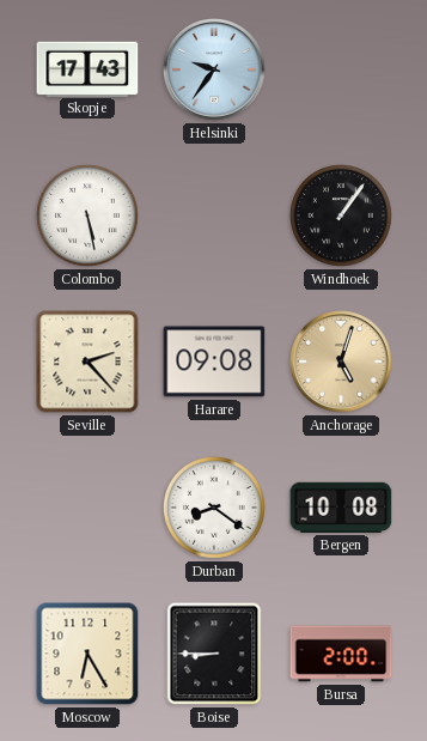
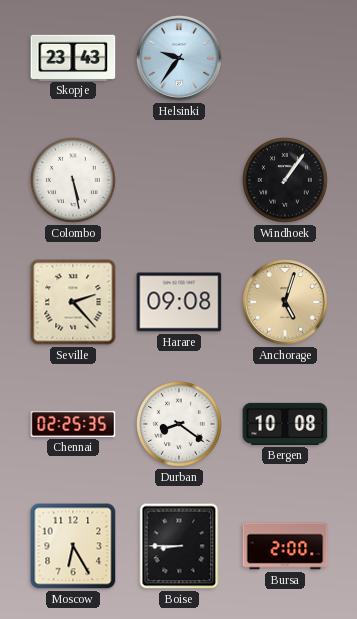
Skopje: 17:43 -> 23:43 (73, 57)
Chennai: none -> 02:25 (73, 424)
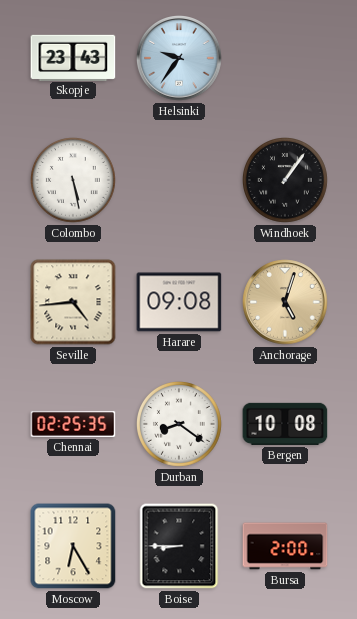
Seville: 2:23 -> 4:44 (73, 302)
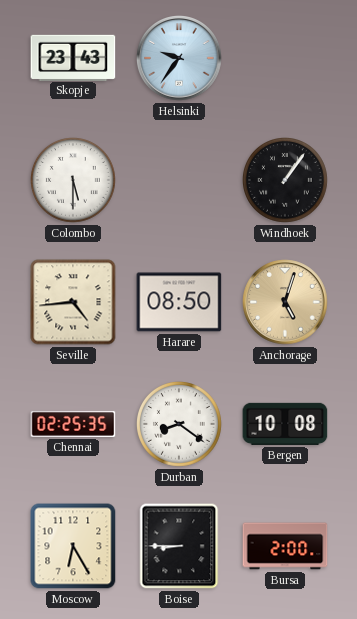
Colombo: 5:28 -> 5:30 (74, 181)
Harare: 09:08 -> 08:50 (179, 302)
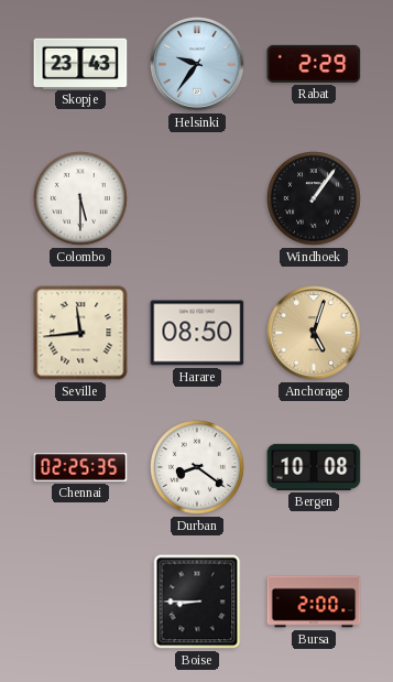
Rabat: none -> 2:29 (314, 64)
Seville: 4:44 -> 11:44 (80, 333)
Moscow: 6:25 -> none (73, 546)
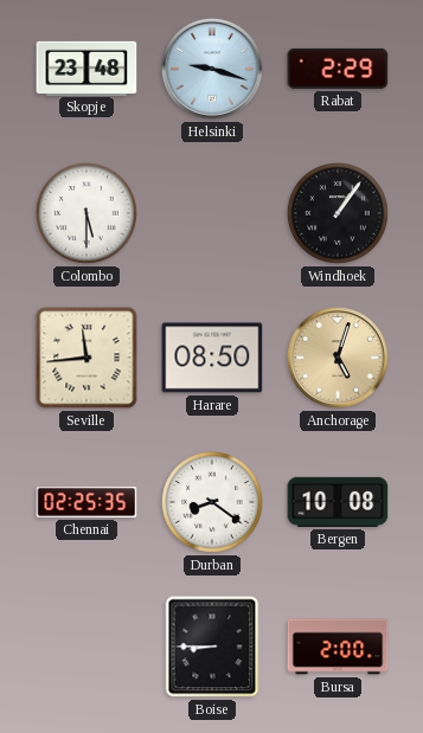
Skopje: 23:43 -> 23:48 (86, 67)
Helsinki: 9:36 -> 9:18 (212, 69)
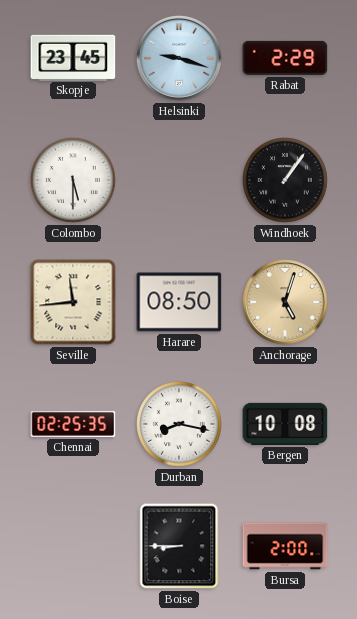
Skopje: 23:48 -> 23:45 (73, 57)
Durban: 8:21 -> 8:17 (180, 425)
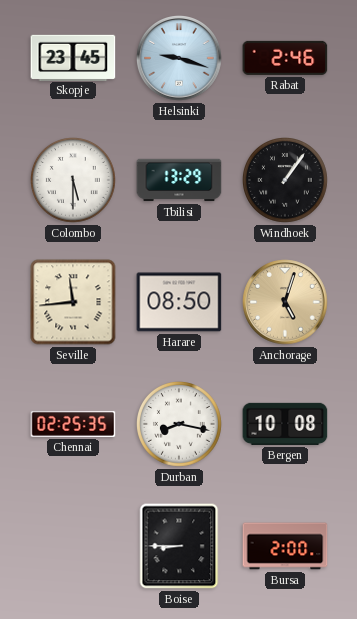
Rabat: 2:29 -> 2:46 (285, 58)
Tbilisi: none -> 13:29 (179, 180)
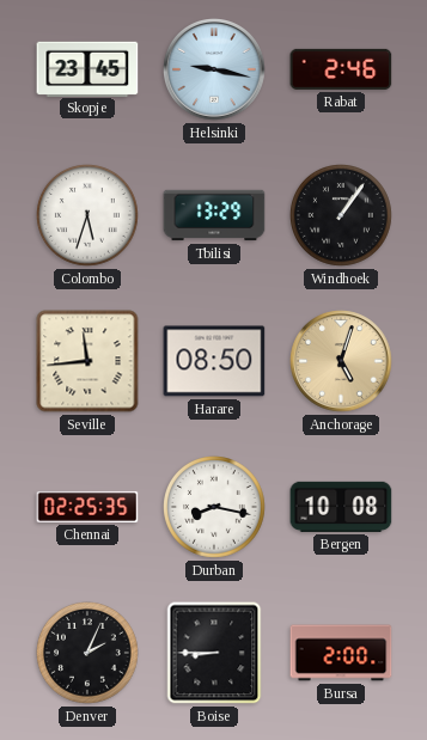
Helsinki: 9:18 -> 9:17 (214, 69)
Colombo: 5:30 -> 5:33 (89, 216)
Denver: none -> 2:04 (89, 654)
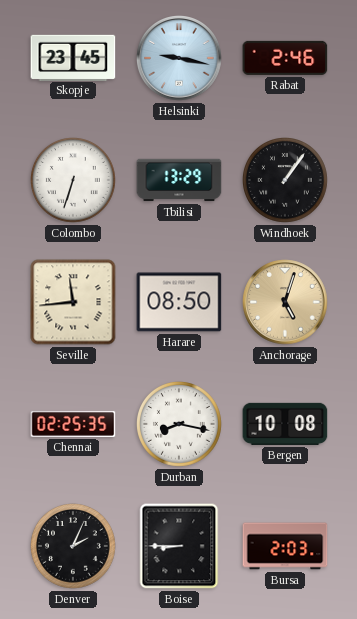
Colombo: 5:33 -> 6:33 (74, 181)
Bursa: 2:00 -> 2:03 (285, 546)
